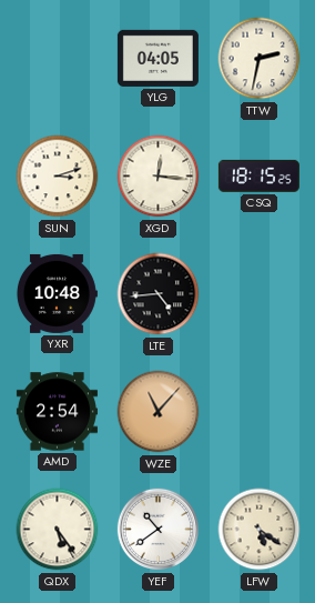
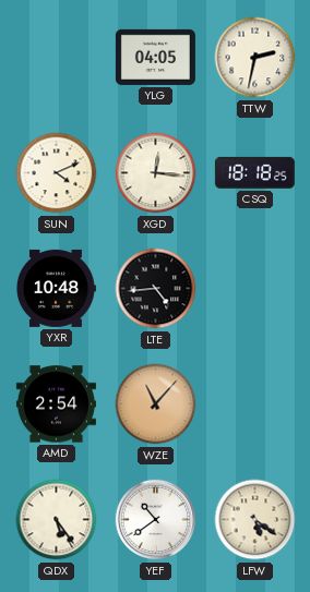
SUN: 3:12 -> 4:11 (57, 173)
CSQ: 18:15 -> 18:18 (254, 172)
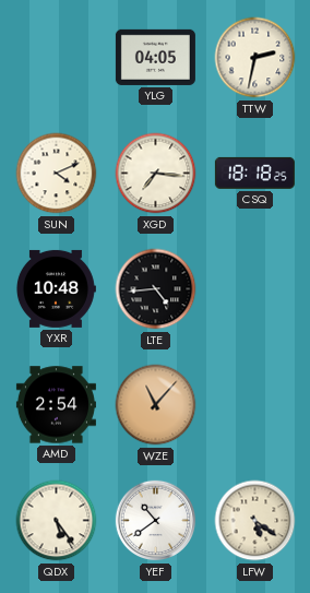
XGD: 12:16 -> 7:16 (156, 174)
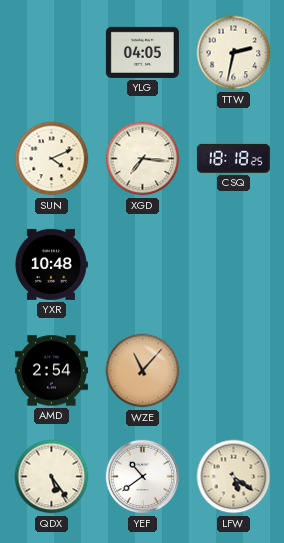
LTE: 4:44 -> none (156, 289)
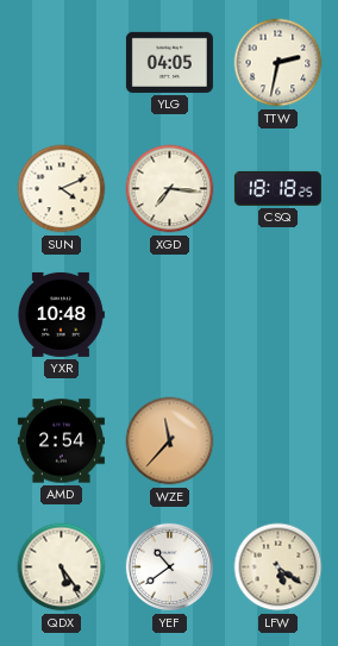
WZE: 11:07 -> 11:37 (170, 441)
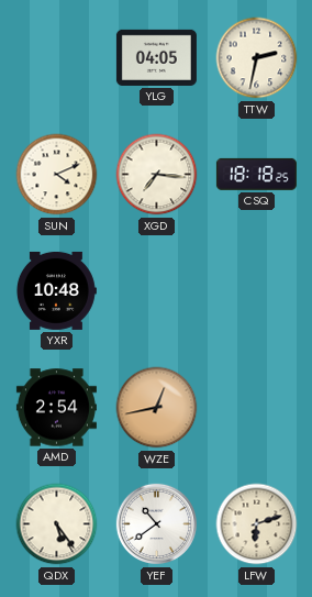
WZE: 11:37 -> 12:43 (157, 408)
LFW: 5:21 -> 6:12 (257, 524)
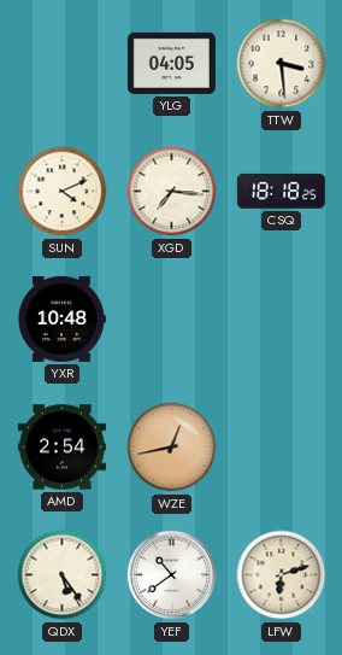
TTW: 2:32 -> 3:29 (282, 64)
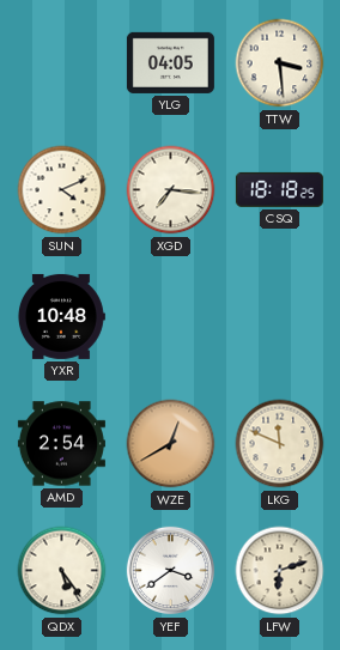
WZE: 12:43 -> 12:40 (171, 444)
LKG: none -> 11:49 (280, 444)
YEF: 10:39 -> 3:39 (171, 571)
